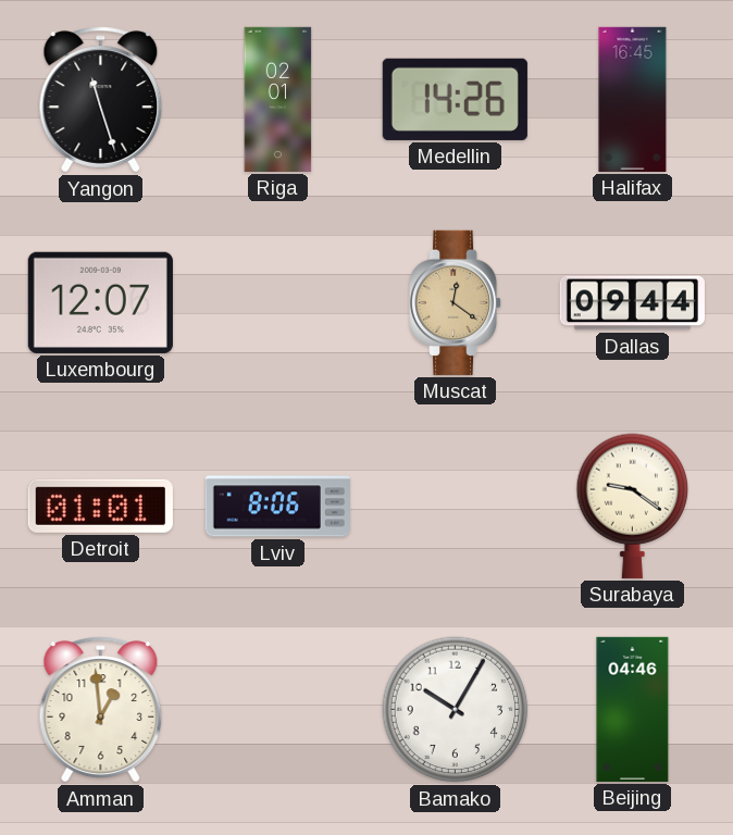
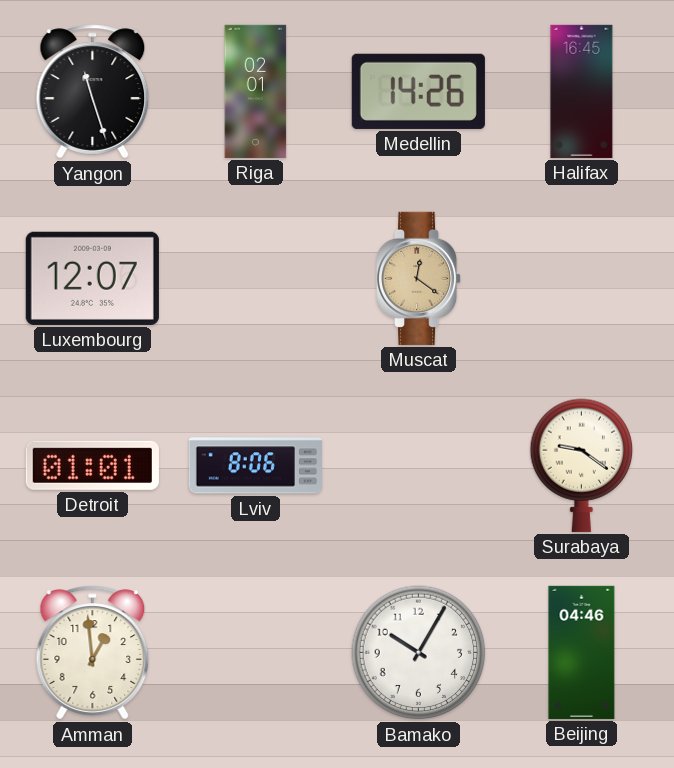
Dallas: 09:44 -> none (632, 303)
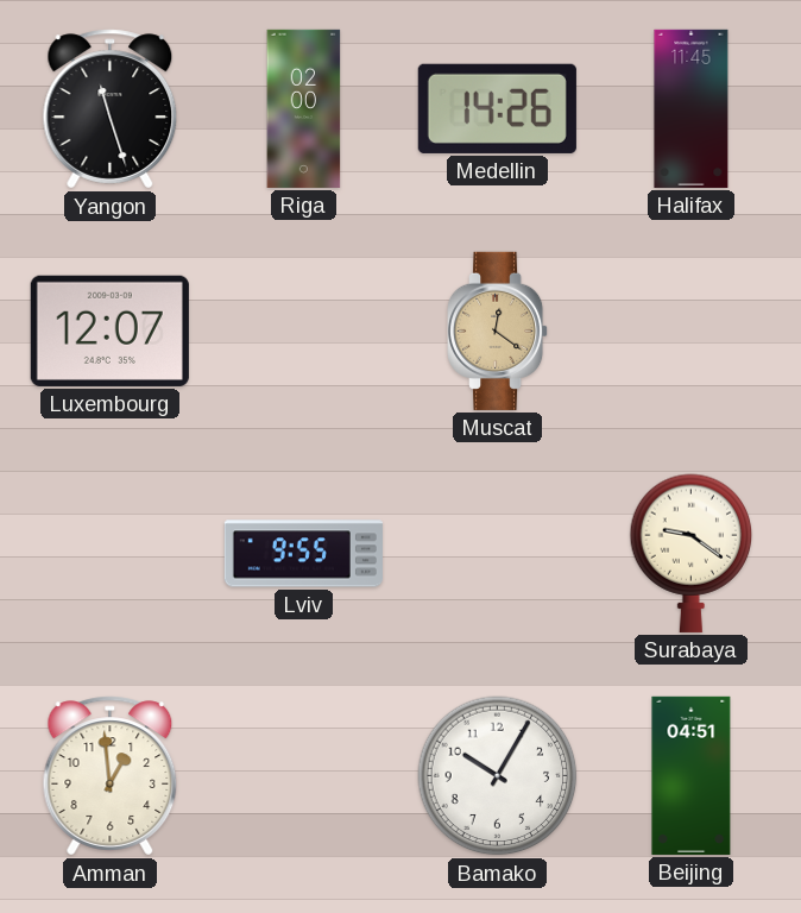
Riga: 02:01 -> 02:00 (304, 108)
Halifax: 16:45 -> 11:45 (692, 108)
Detroit: 01:01 -> none (92, 465)
Lviv: 8:06 -> 9:55 (303, 554)
Beijing: 04:46 -> 04:51 (692, 775)
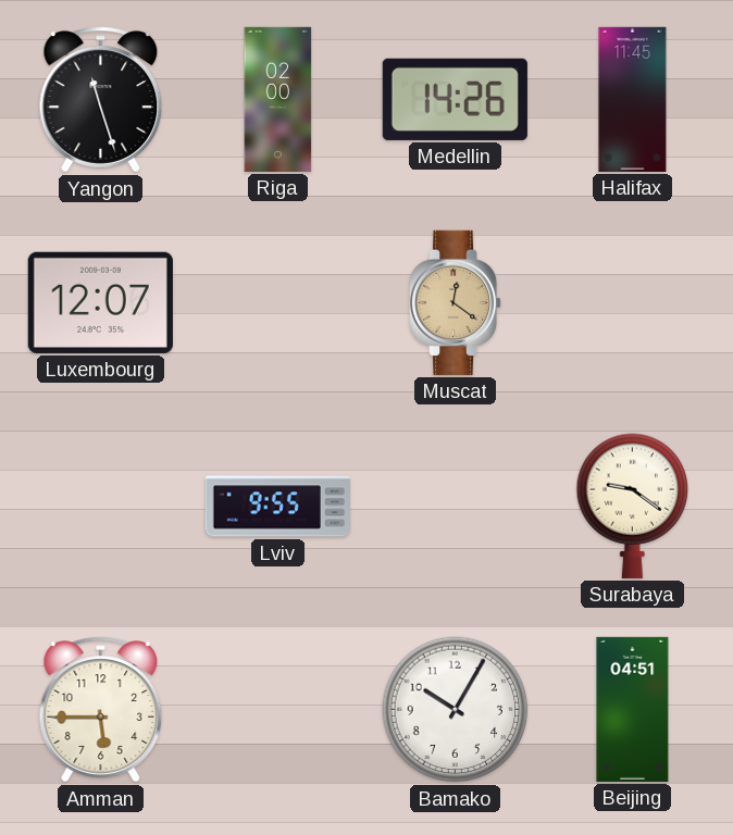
Amman: 12:59 -> 5:45 (101, 710)
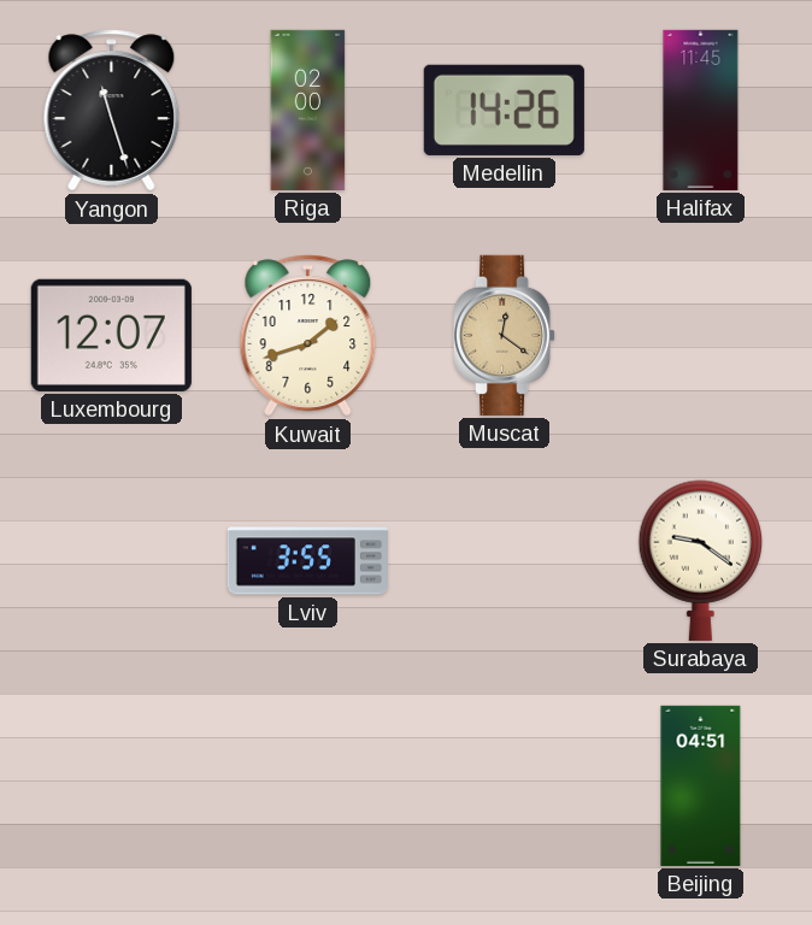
Kuwait: none -> 1:42 (308, 336)
Lviv: 9:55 -> 3:55 (307, 561)
Amman: 5:45 -> none (101, 710)
Bamako: 10:05 -> none (456, 710)
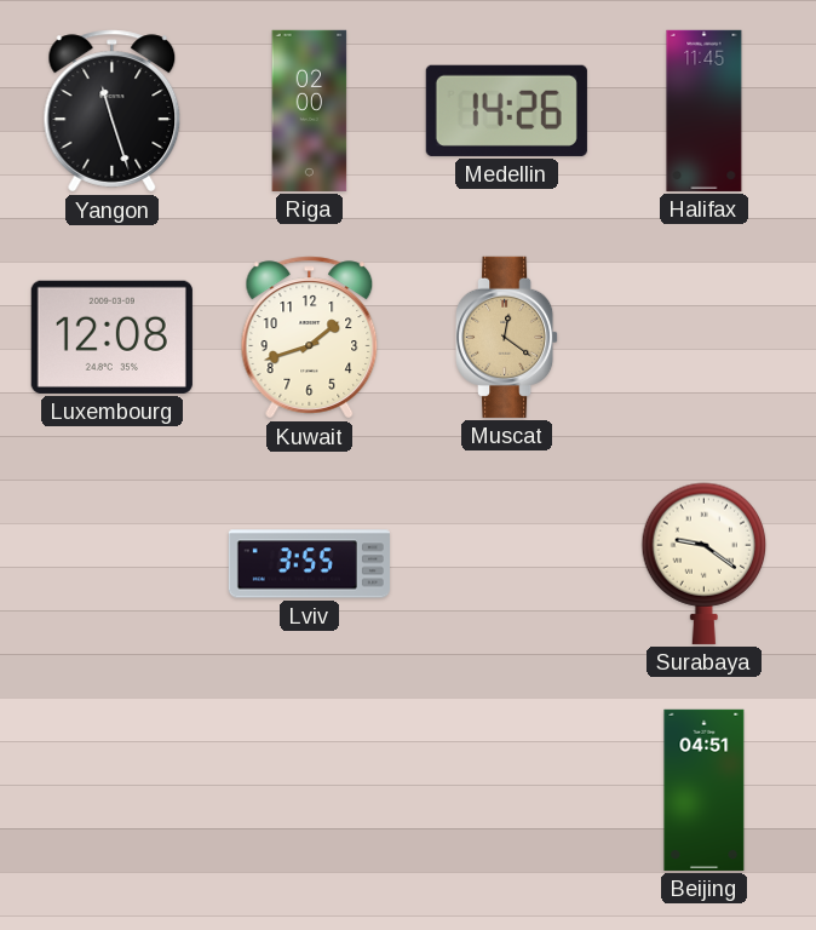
Luxembourg: 12:07 -> 12:08 (111, 337)
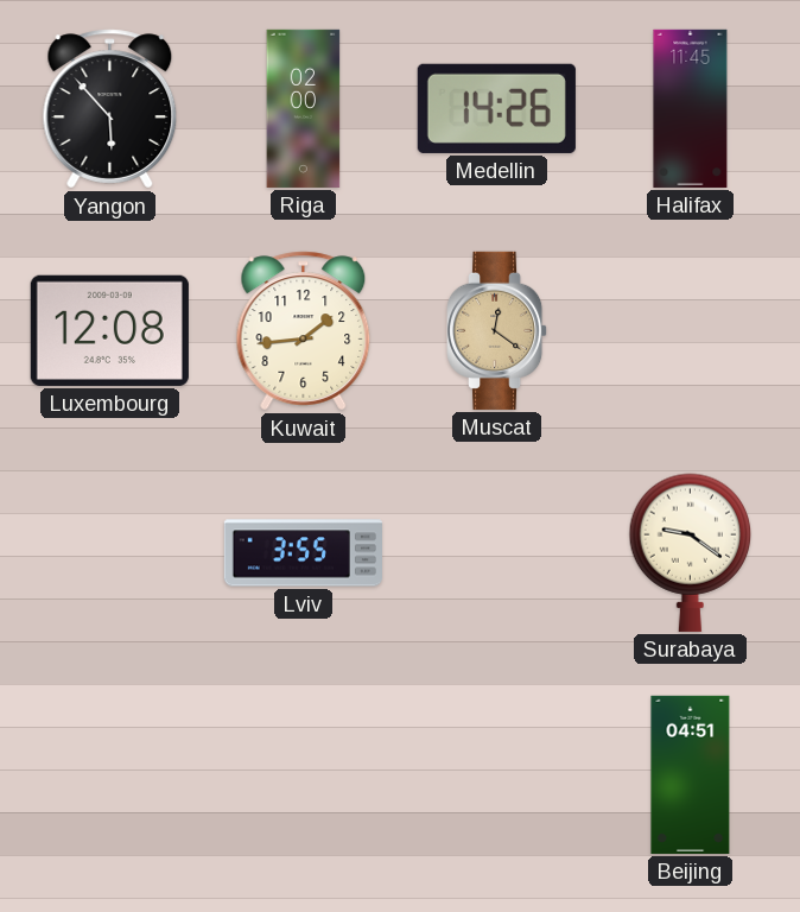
Yangon: 11:27 -> 5:53 (110, 109)
Kuwait: 1:42 -> 1:44 (304, 331)
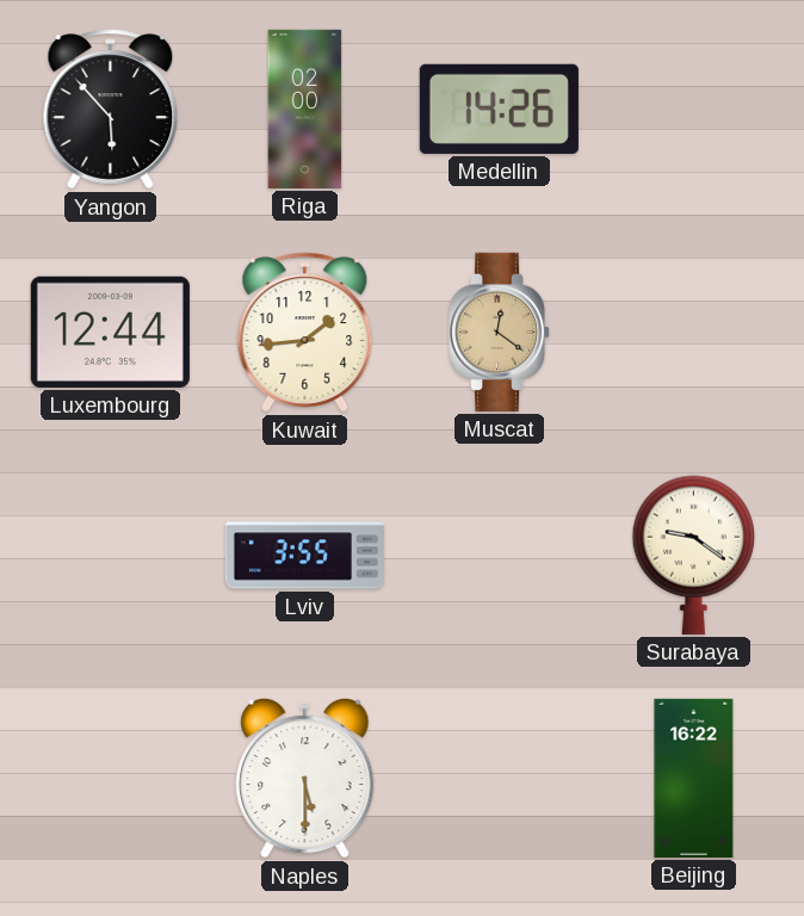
Halifax: 11:45 -> none (691, 108)
Luxembourg: 12:08 -> 12:44 (110, 332)
Naples: none -> 5:30 (305, 778)
Beijing: 04:51 -> 16:22 (694, 778)
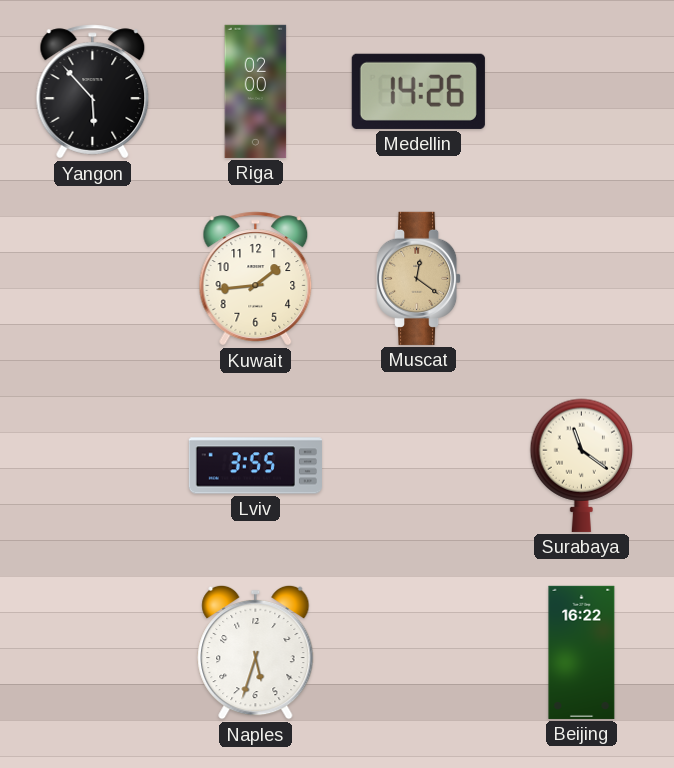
Luxembourg: 12:44 -> none (110, 332)
Surabaya: 9:21 -> 11:21 (582, 465)
Naples: 5:30 -> 5:33 (256, 652)
